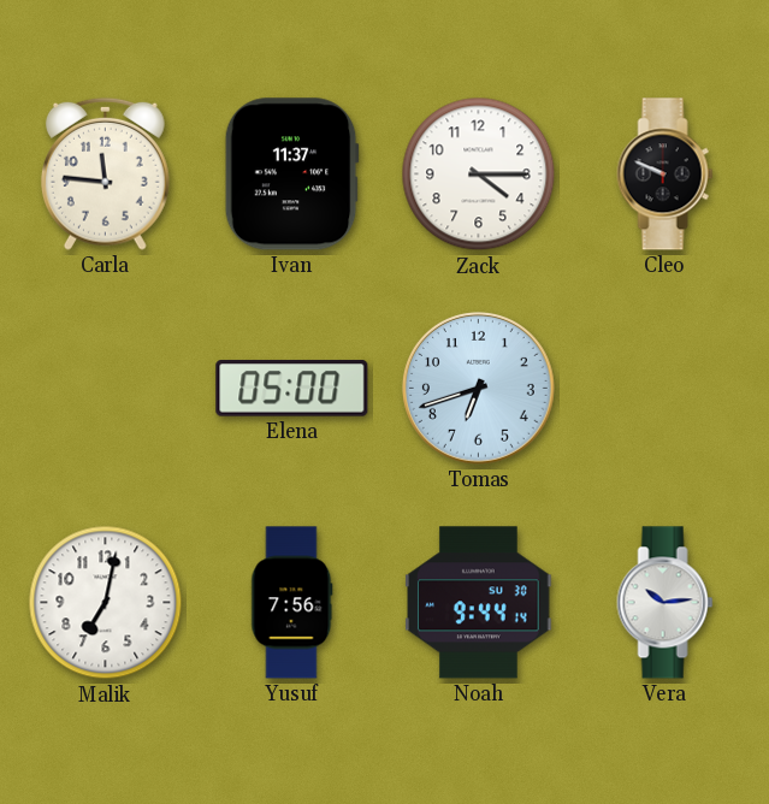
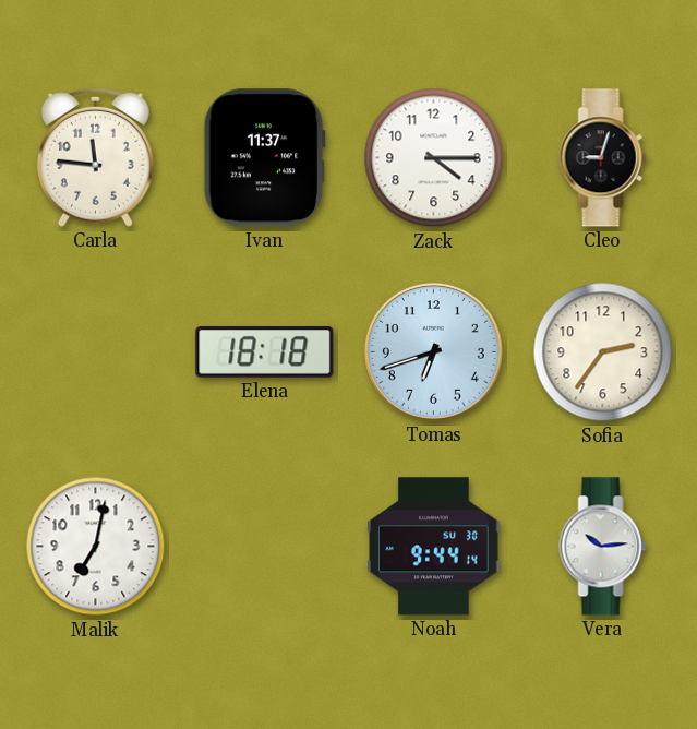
Cleo: 9:49 -> 9:03 (603, 158)
Elena: 05:00 -> 18:18 (265, 352)
Sofia: none -> 2:36 (603, 352)
Yusuf: 7:56 -> none (292, 603)
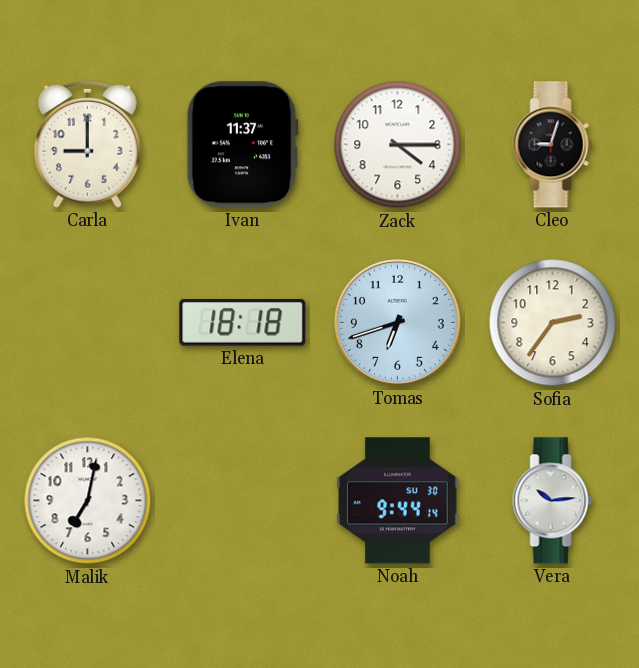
Carla: 11:46 -> 9:00 (87, 144)
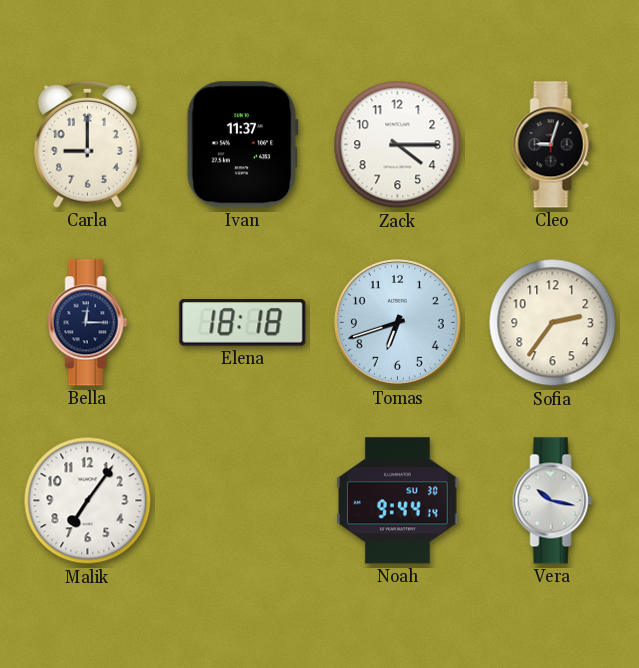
Bella: none -> 12:15 (88, 323)
Malik: 7:02 -> 7:06 (88, 501)
Vera: 10:14 -> 10:17 (553, 501)
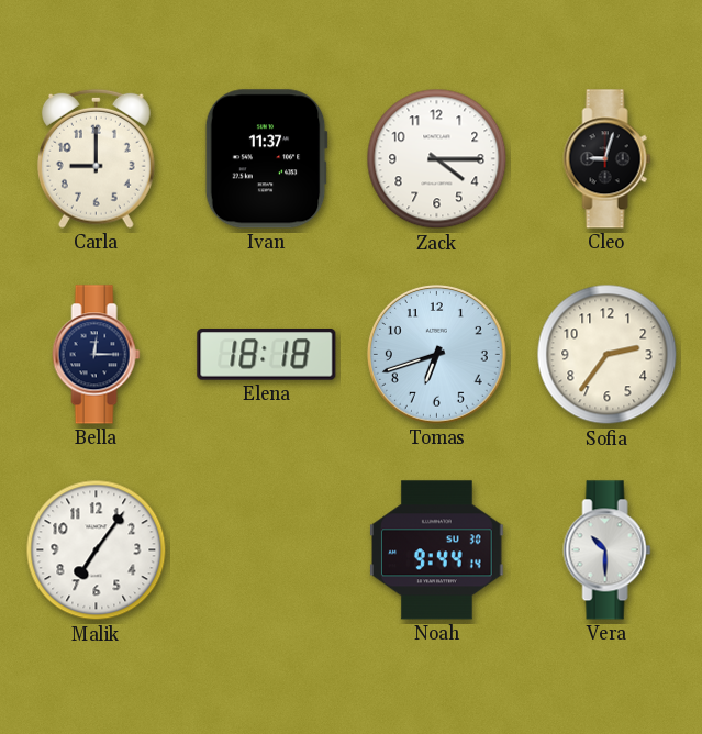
Vera: 10:17 -> 10:30 (608, 550)
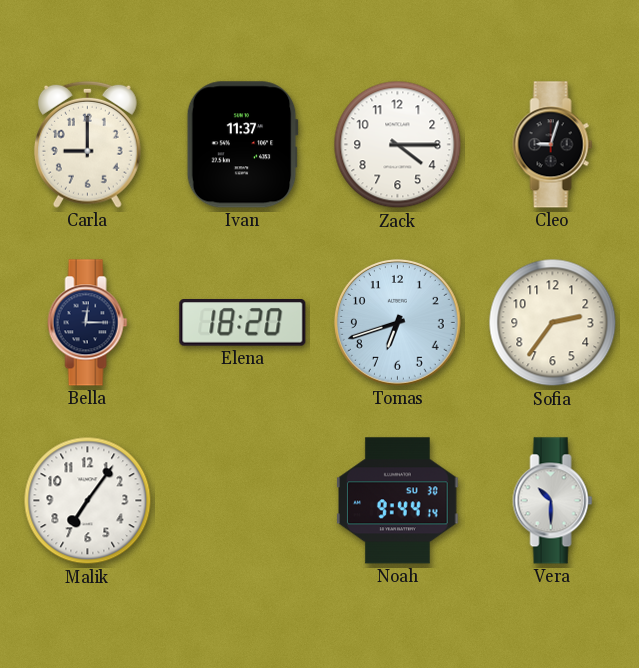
Elena: 18:18 -> 18:20 (243, 323)
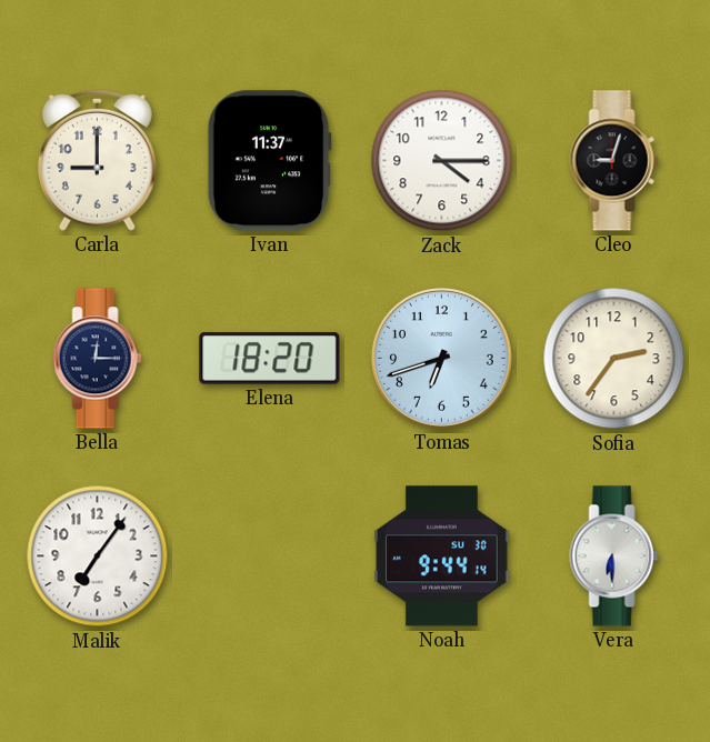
Vera: 10:30 -> 6:30 (614, 556)
